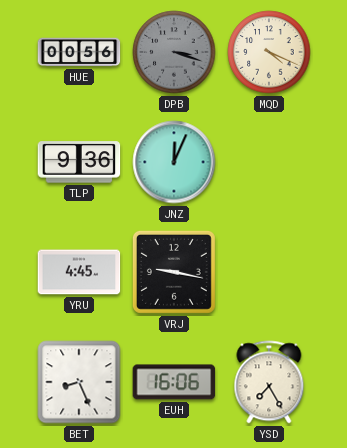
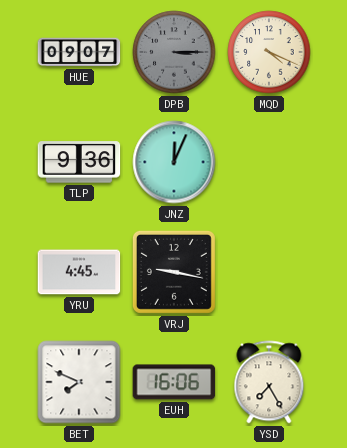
HUE: 00:56 -> 09:07 (79, 52)
DPB: 3:18 -> 3:15 (174, 52)
BET: 8:26 -> 7:49 (79, 382)
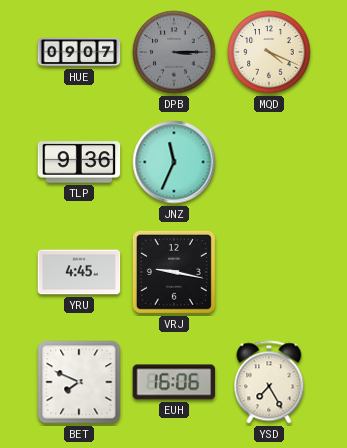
JNZ: 12:04 -> 11:34 (174, 162)
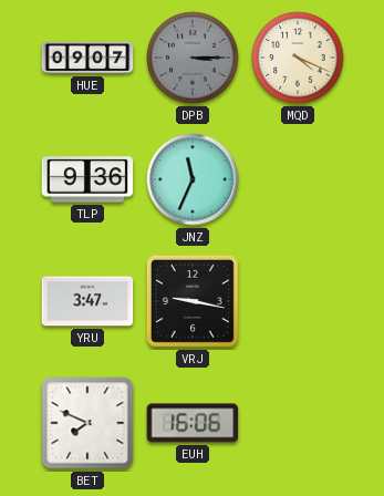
YRU: 4:45 -> 3:47 (87, 301)
YSD: 7:25 -> none (269, 382)
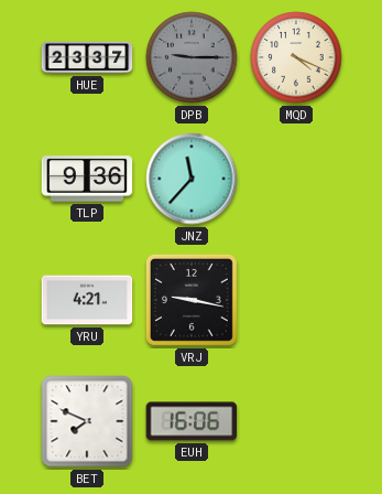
HUE: 09:07 -> 23:37 (87, 57)
DPB: 3:15 -> 9:15 (192, 57)
JNZ: 11:34 -> 11:37 (192, 179)
YRU: 3:47 -> 4:21 (87, 300)
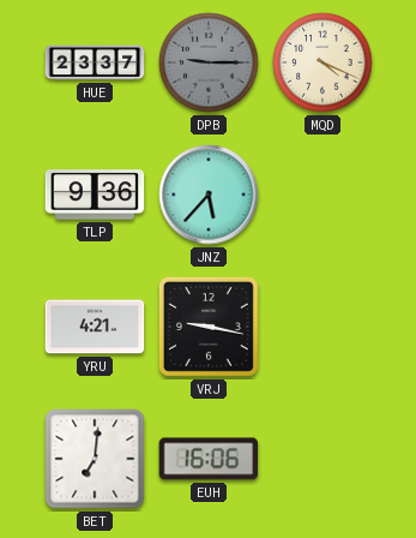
JNZ: 11:37 -> 5:37 (209, 195)
BET: 7:49 -> 7:01 (95, 459)
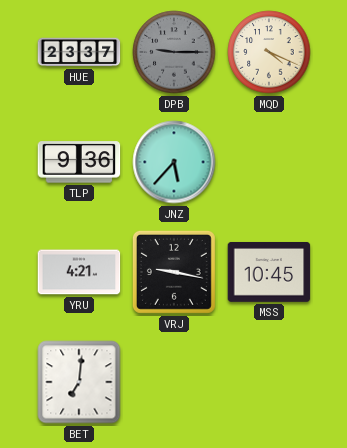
MSS: none -> 10:45 (269, 272)
EUH: 16:06 -> none (209, 459)
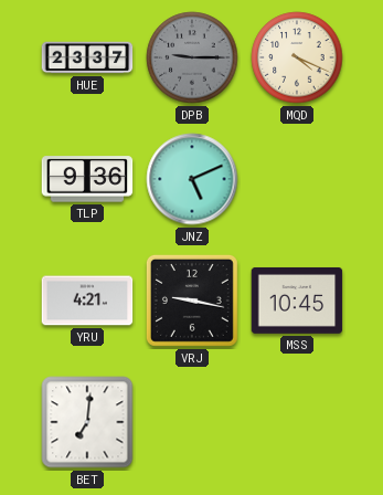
JNZ: 5:37 -> 5:11 (192, 179)
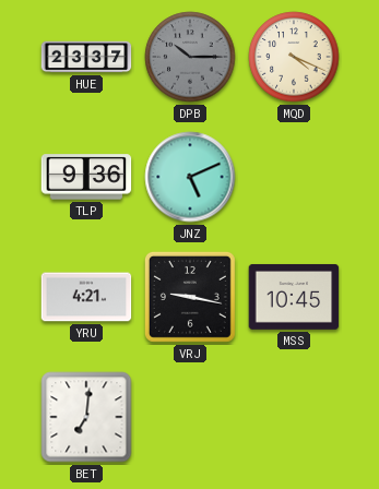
DPB: 9:15 -> 10:15 (190, 57)
